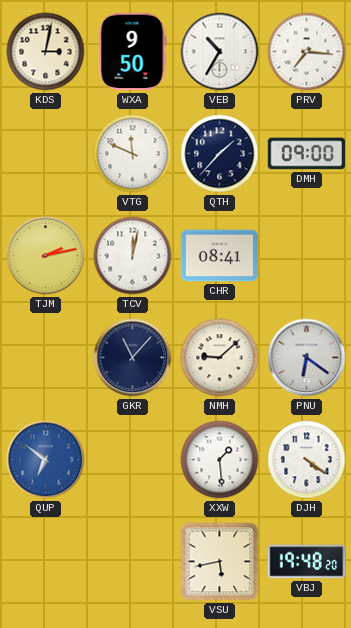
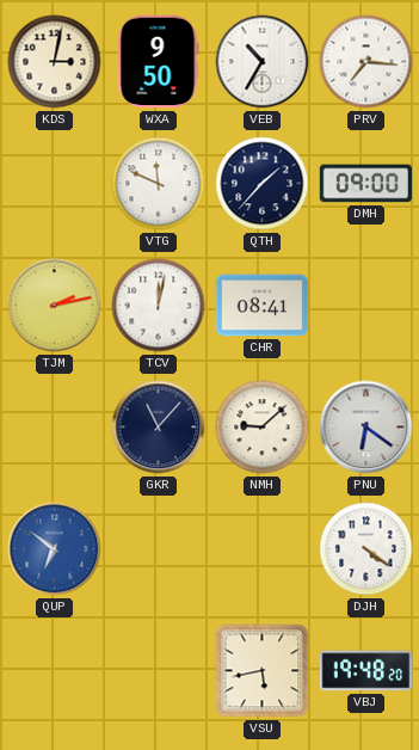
XXW: 1:29 -> none (220, 460)
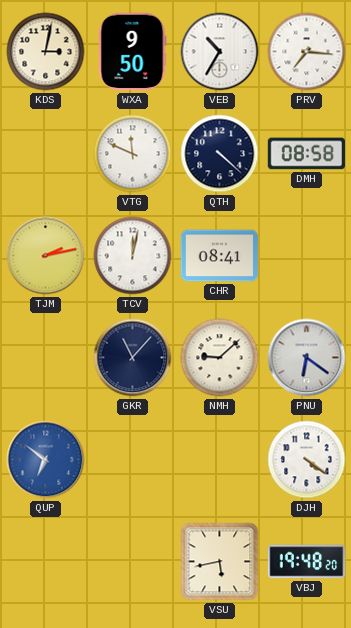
QTH: 1:37 -> 4:22 (220, 154)
DMH: 09:00 -> 08:58 (307, 154)
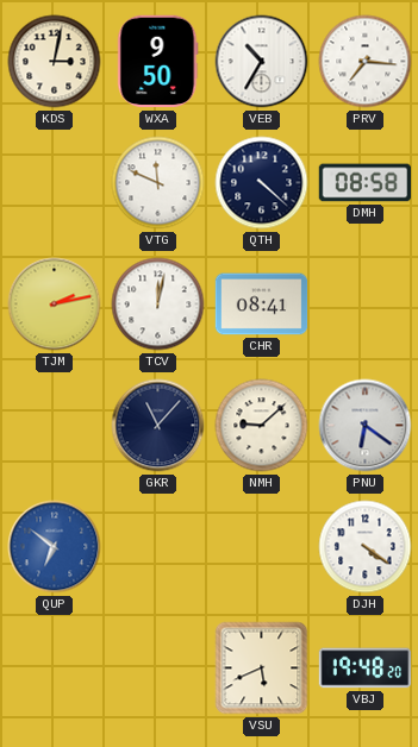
VSU: 5:43 -> 5:41 (262, 668)
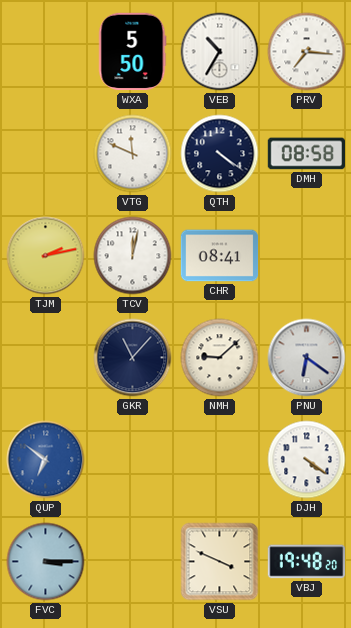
KDS: 3:02 -> none (55, 62)
WXA: 9:50 -> 5:50 (132, 52)
QTH: 4:22 -> 4:21 (220, 154)
FVC: none -> 3:15 (46, 562)
VSU: 5:41 -> 3:49 (220, 562)
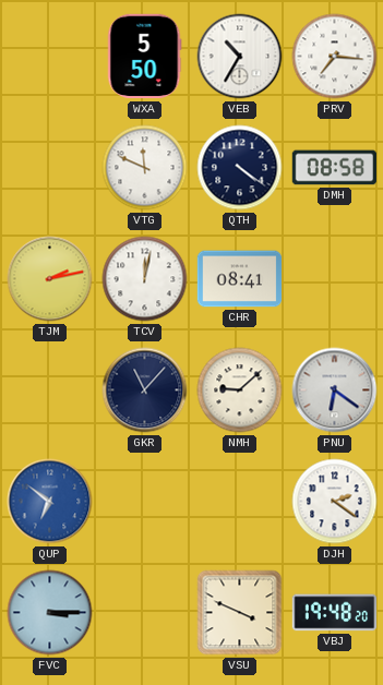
DJH: 4:21 -> 2:21 (335, 502)
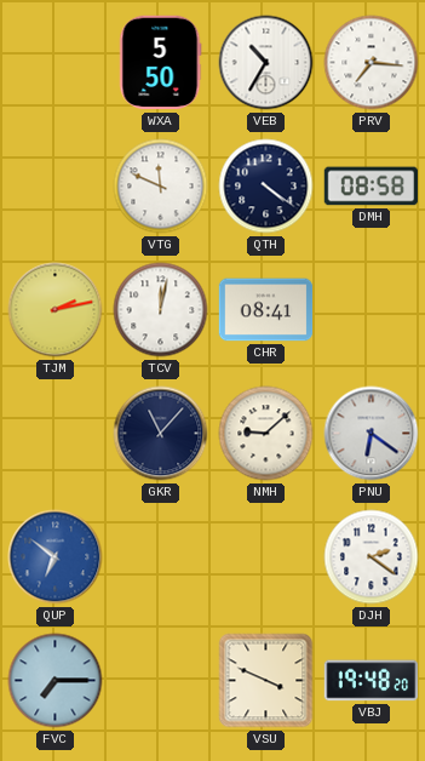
FVC: 3:15 -> 7:15 (56, 681)
